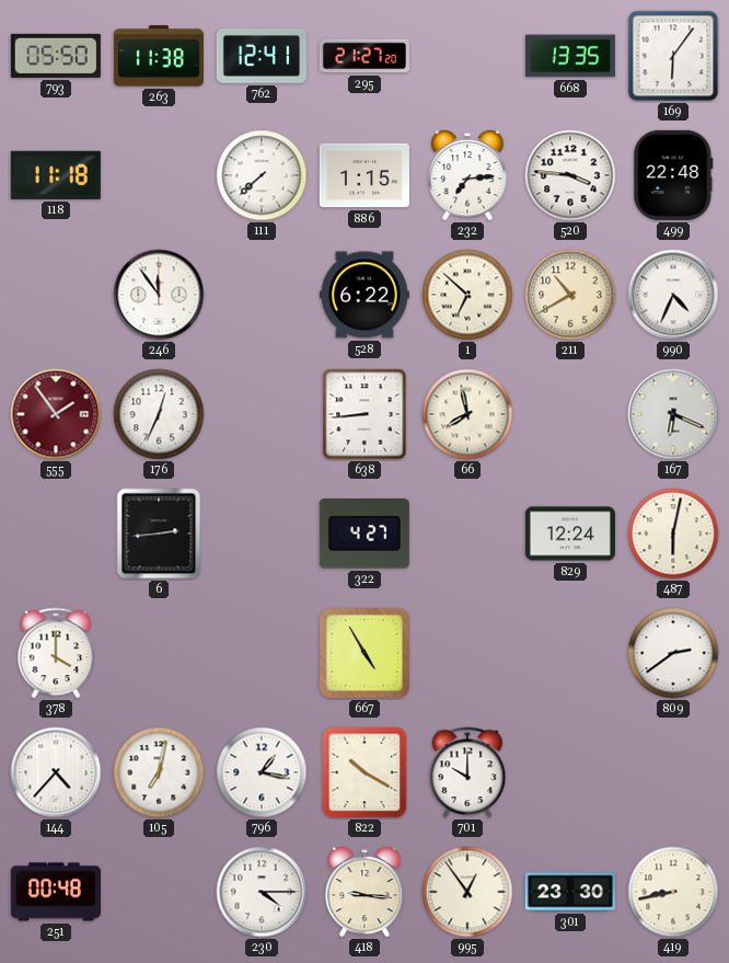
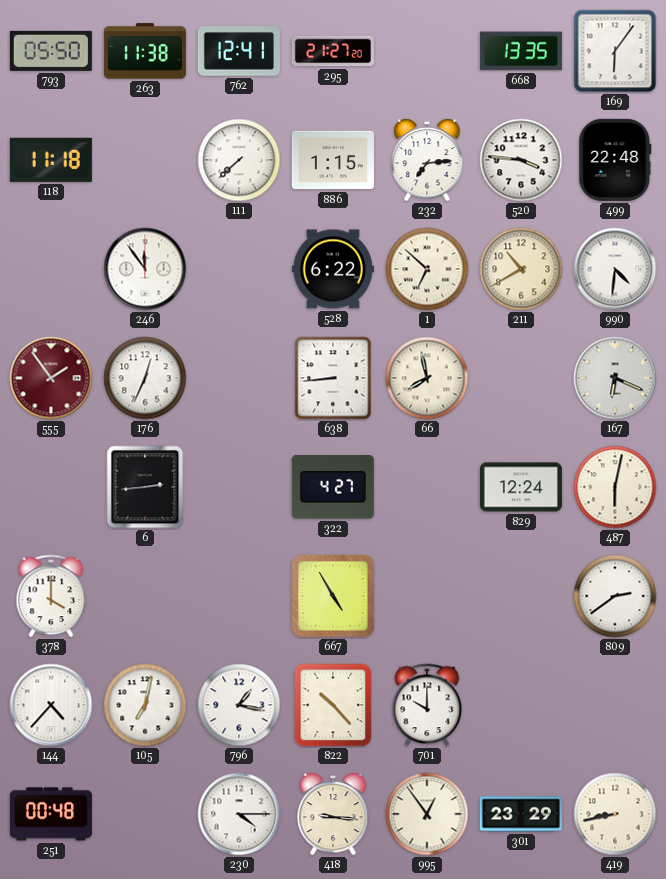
990: 4:34 -> 4:31 (615, 269)
822: 10:20 -> 10:23 (333, 705)
301: 23:30 -> 23:29 (521, 814)
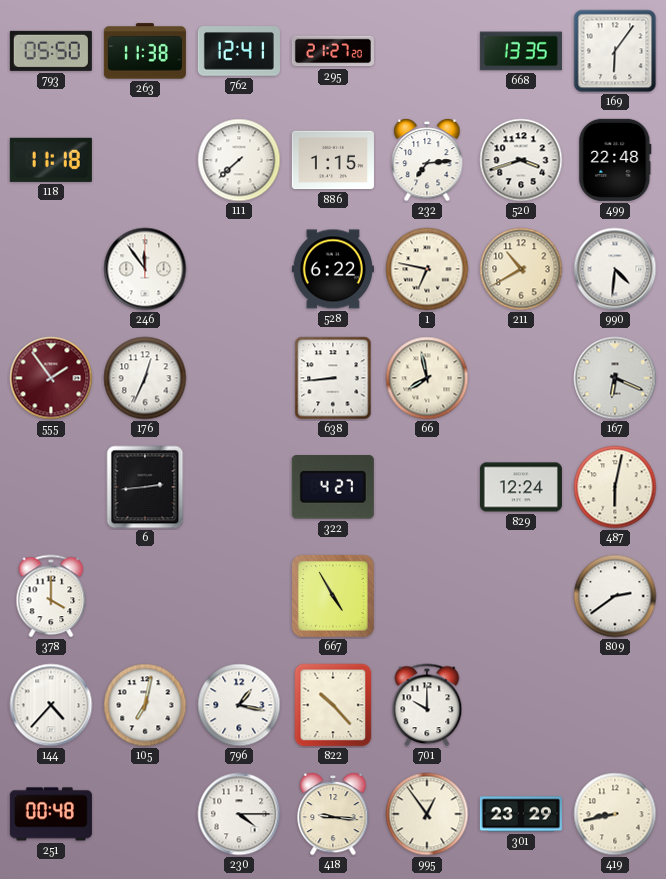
520: 3:46 -> 3:42 (521, 160)
1: 6:52 -> 6:47 (427, 269)
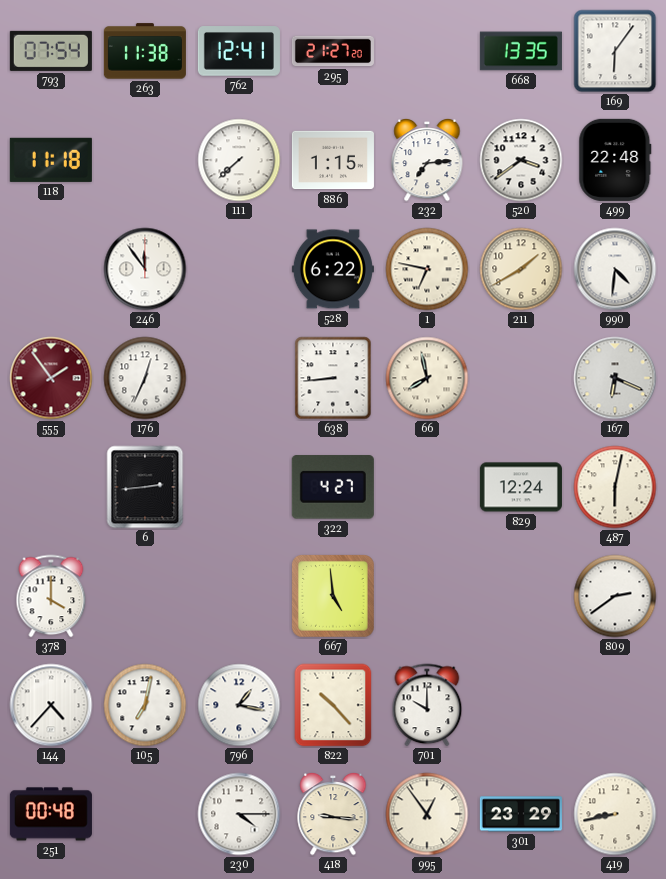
793: 05:50 -> 07:54 (51, 51)
520: 3:42 -> 3:39 (521, 160)
211: 10:40 -> 1:40 (521, 269)
667: 4:55 -> 4:59 (334, 597)
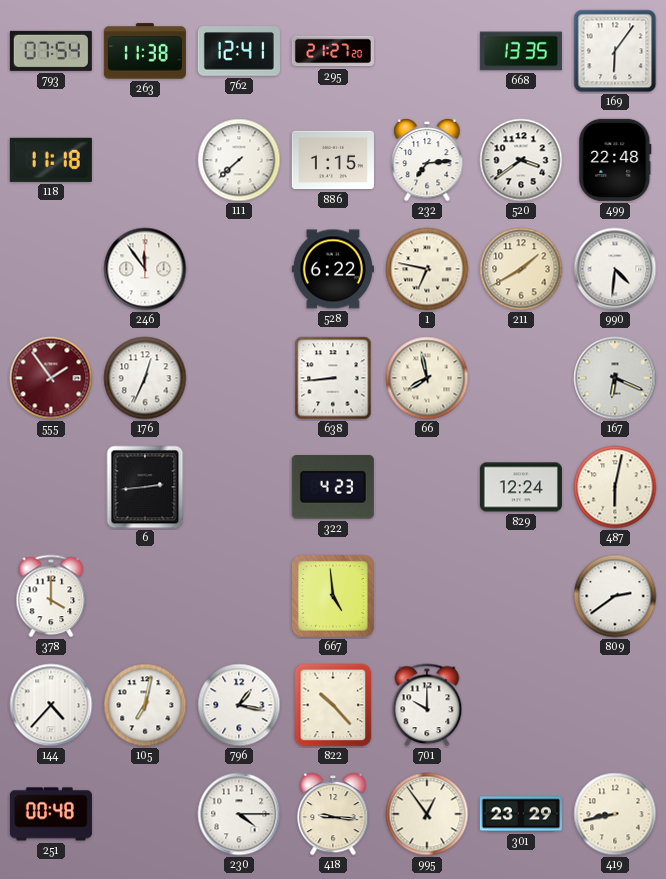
322: 4:27 -> 4:23 (333, 487)
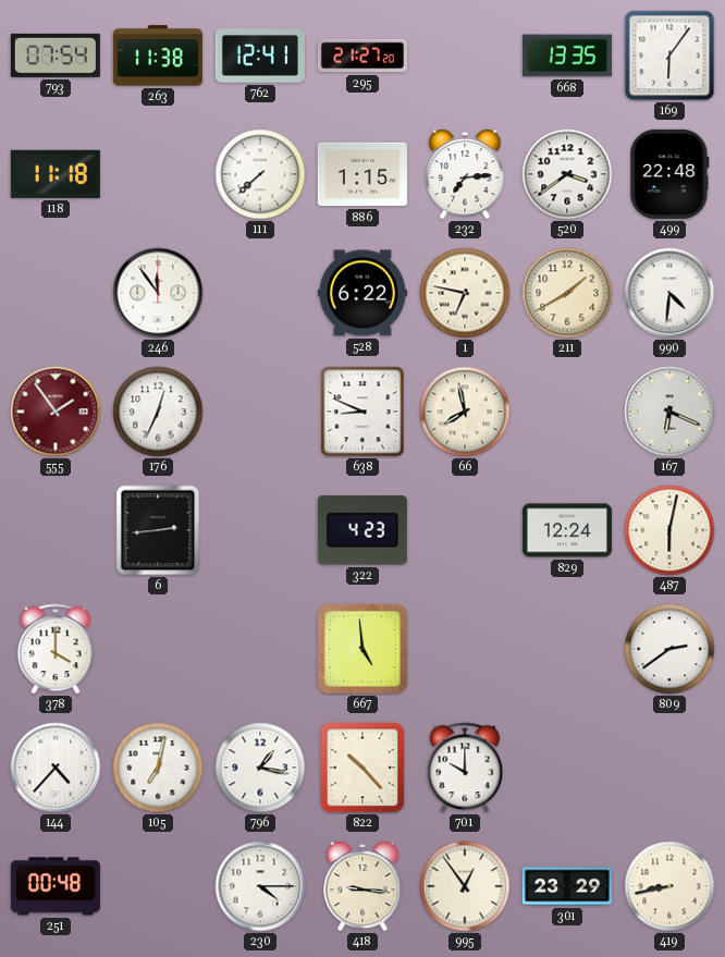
638: 8:44 -> 8:49 (362, 412)
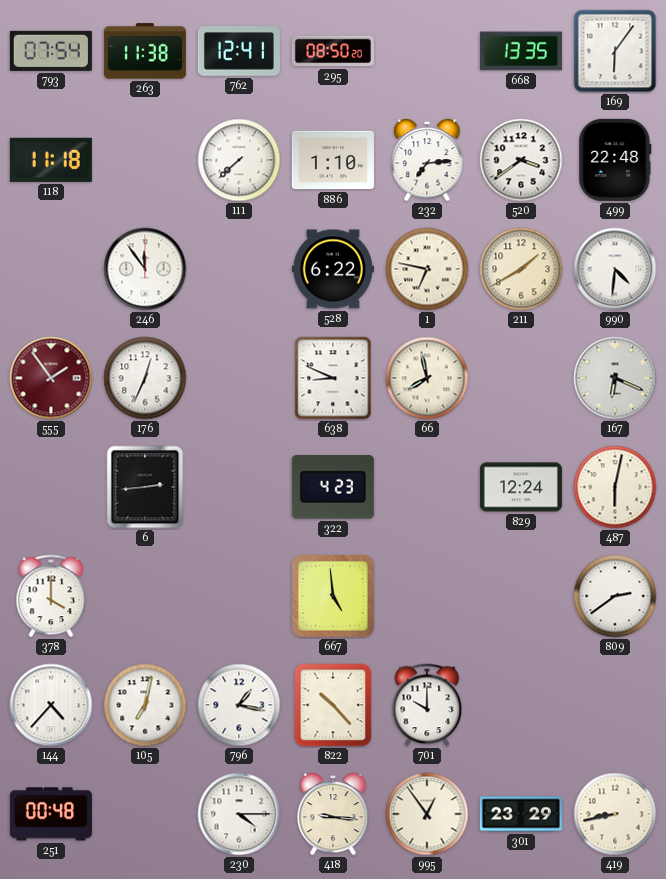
295: 21:27 -> 08:50 (333, 51)
886: 1:15 -> 1:10 (333, 160)
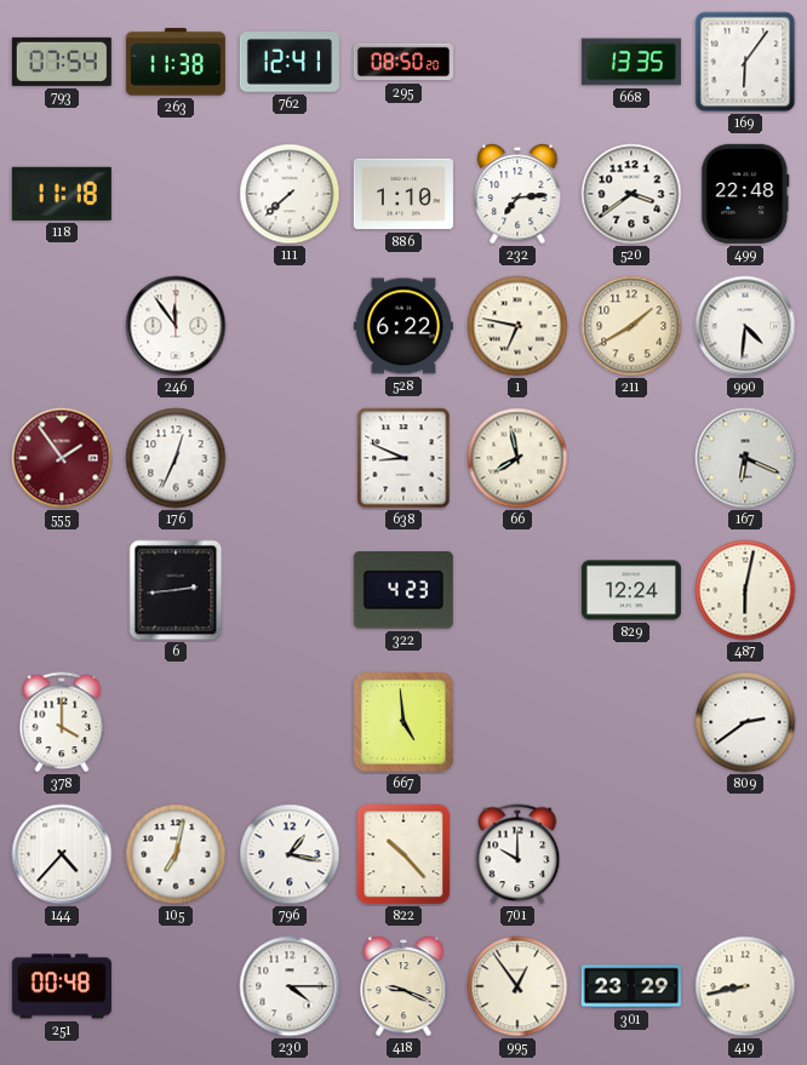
418: 9:16 -> 9:19 (403, 986)
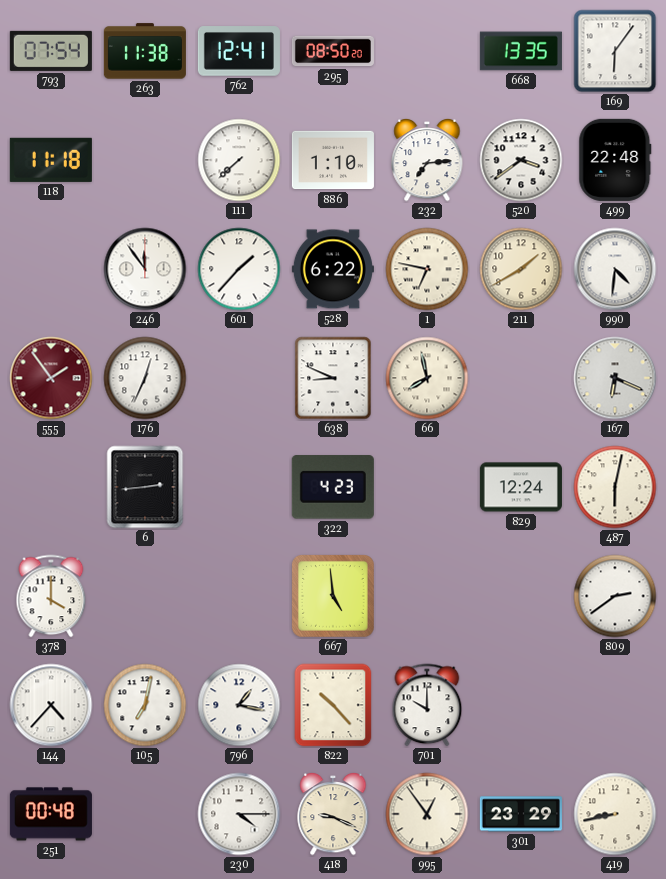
601: none -> 1:37 (239, 269)
